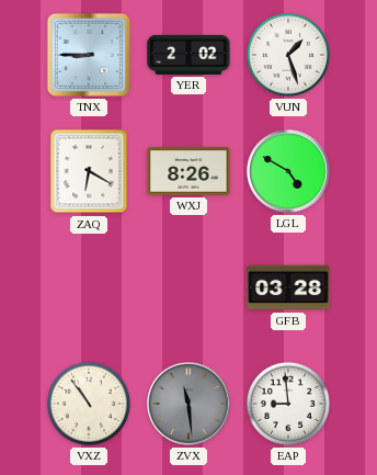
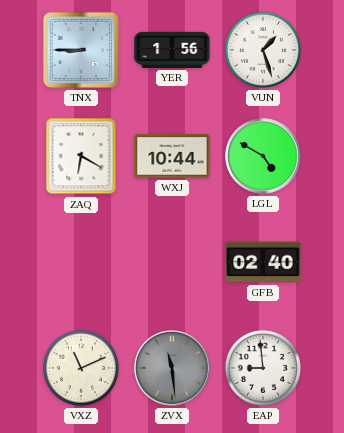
YER: 2:02 -> 1:56 (172, 50)
WXJ: 8:26 -> 10:44 (172, 156)
GFB: 03:28 -> 02:40 (263, 262)
VXZ: 10:54 -> 11:11 (81, 368)
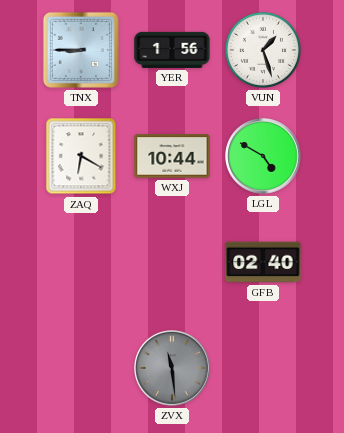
VXZ: 11:11 -> none (81, 368)
EAP: 8:59 -> none (263, 368)
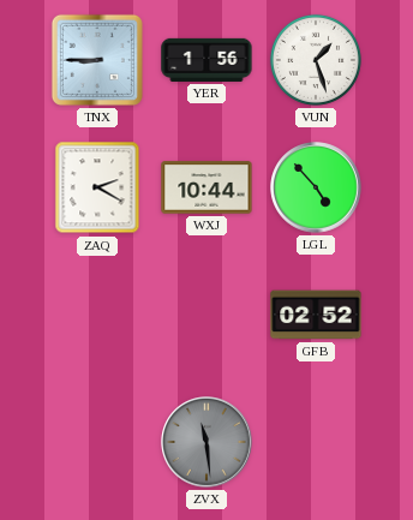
ZAQ: 6:20 -> 2:20 (97, 187)
LGL: 4:50 -> 4:53 (316, 187)
GFB: 02:40 -> 02:52 (316, 315)
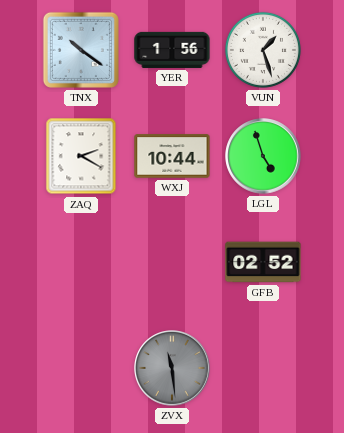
TNX: 8:45 -> 10:21 (81, 50)
LGL: 4:53 -> 4:57 (263, 156)
